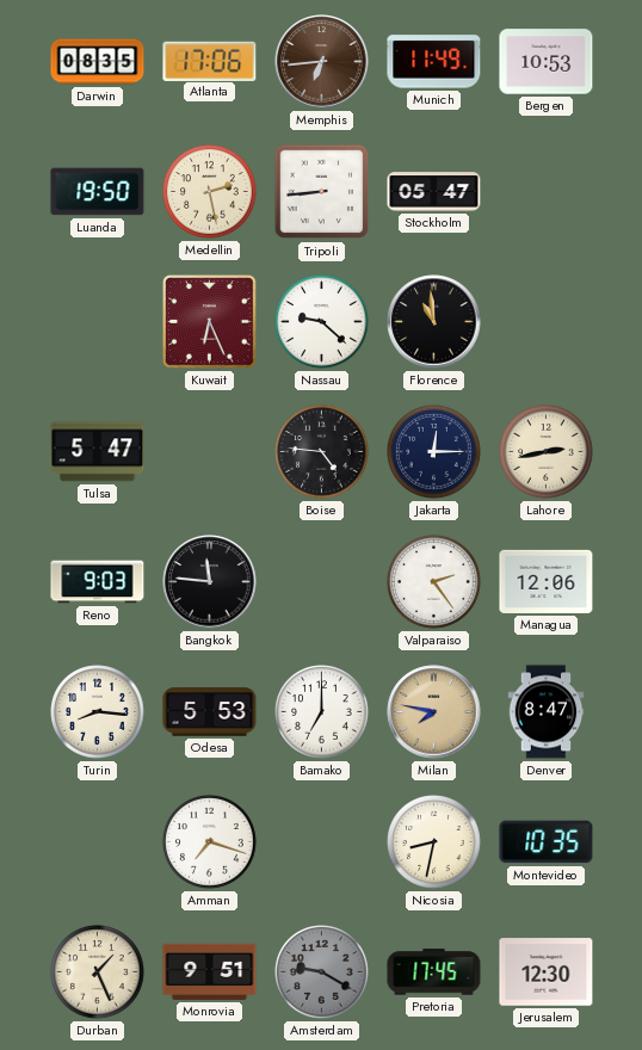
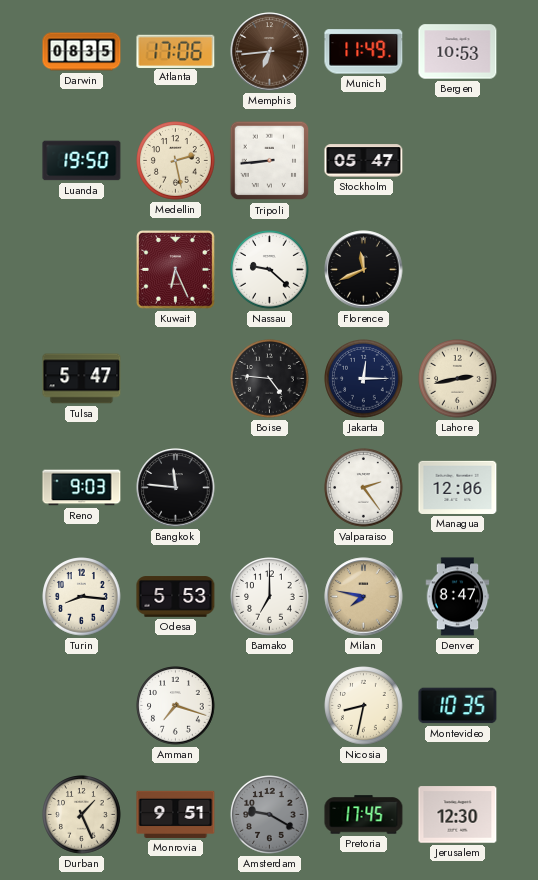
Florence: 10:59 -> 11:41 (364, 270)
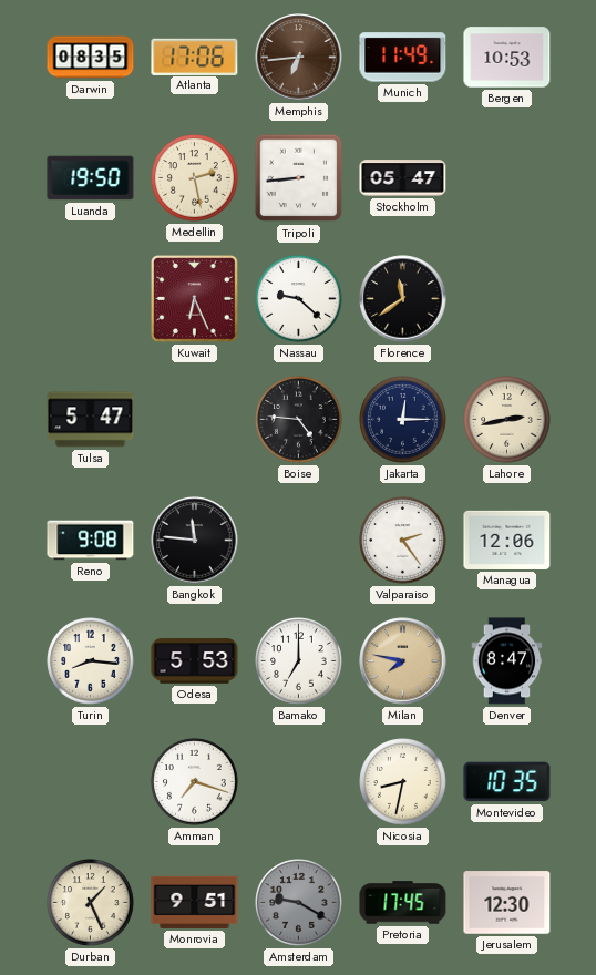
Florence: 11:41 -> 11:39 (403, 299)
Reno: 9:03 -> 9:08 (91, 541)
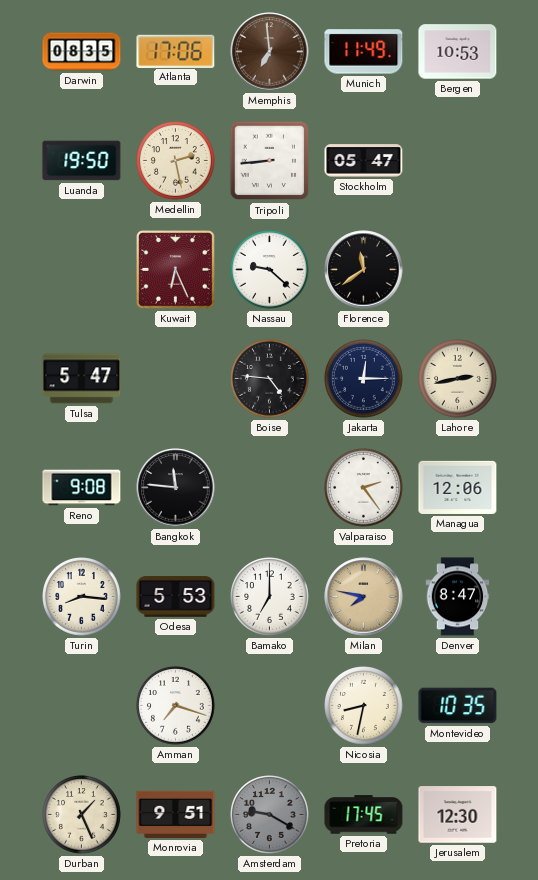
Memphis: 6:44 -> 6:59 (270, 52)
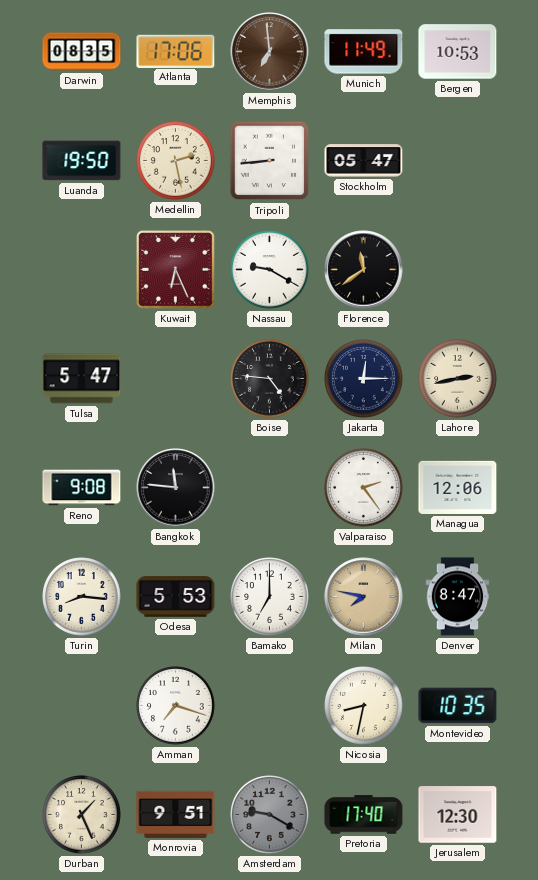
Nassau: 9:22 -> 9:20 (270, 270)
Pretoria: 17:45 -> 17:40 (364, 815)
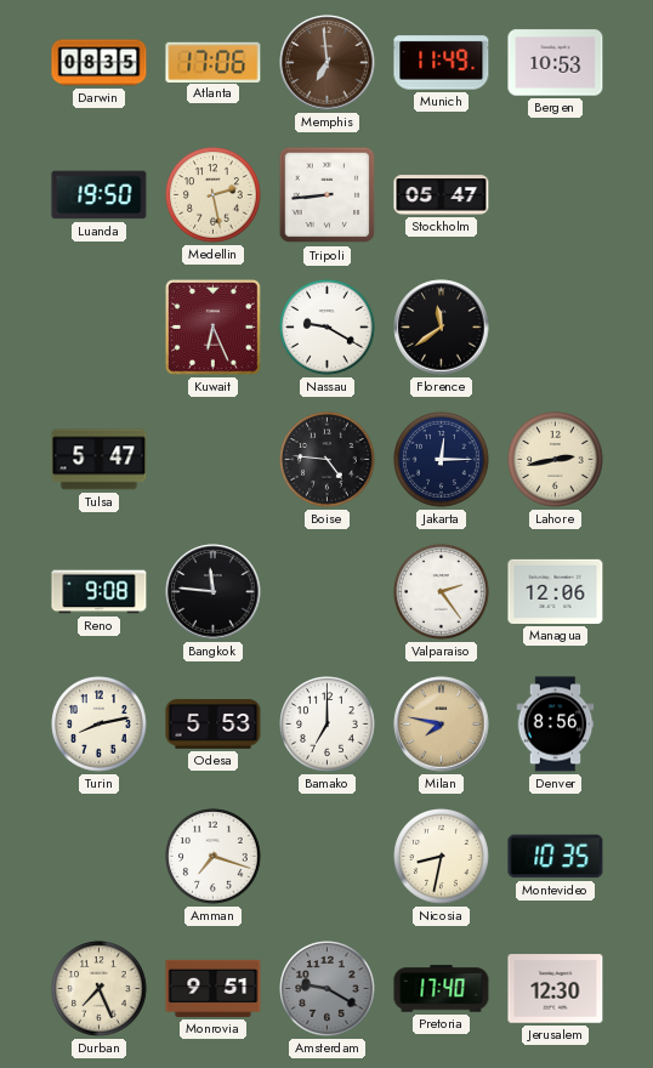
Turin: 8:16 -> 8:13 (100, 725)
Denver: 8:47 -> 8:56 (556, 725)
Durban: 1:26 -> 7:26 (100, 989)
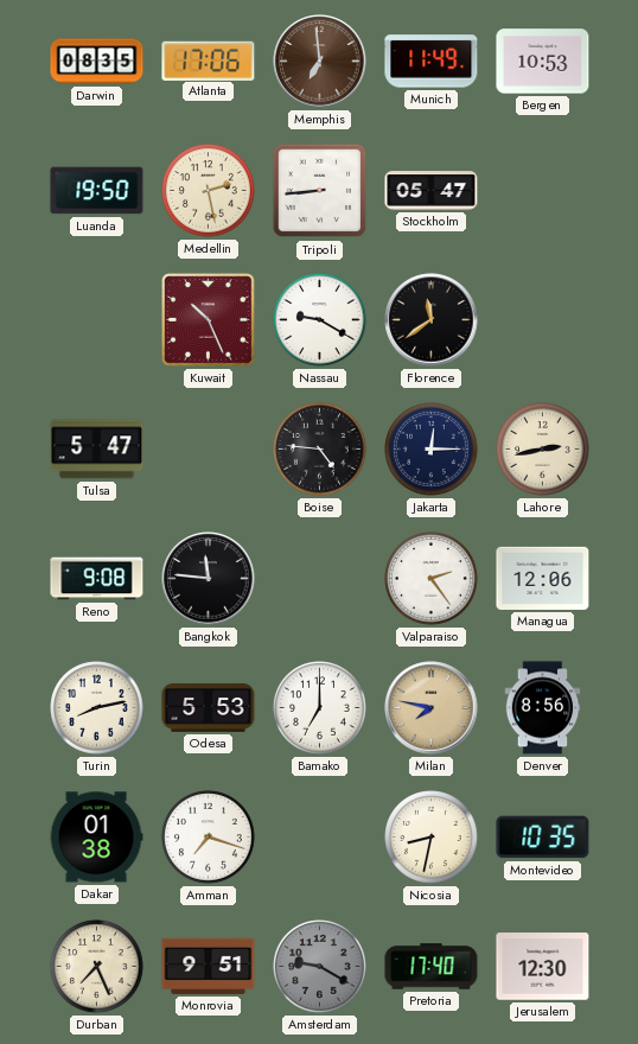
Kuwait: 6:26 -> 10:26 (209, 320)
Dakar: none -> 01:38 (96, 838)
